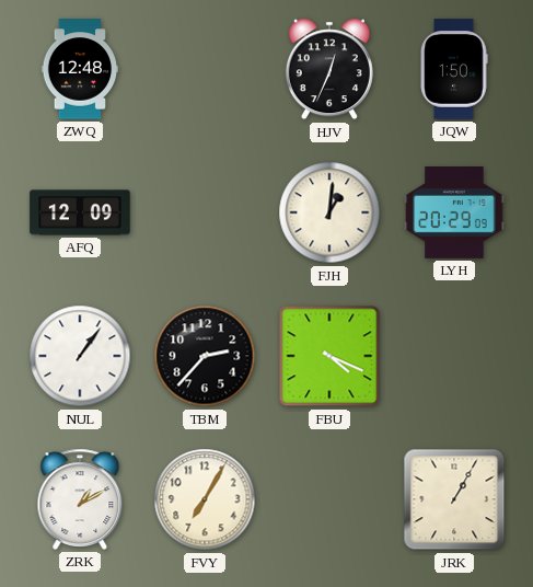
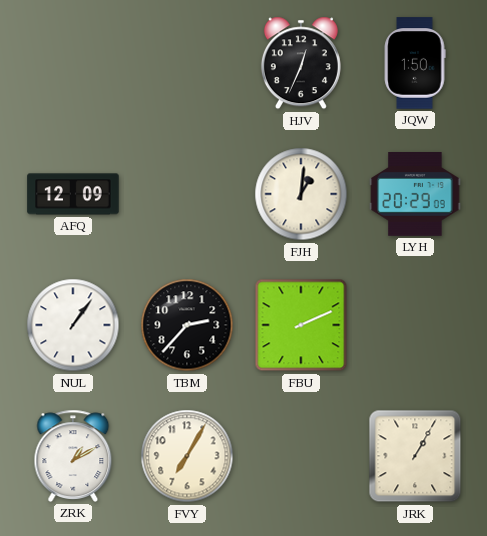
ZWQ: 12:48 -> none (80, 69)
FBU: 4:19 -> 2:11 (301, 325)
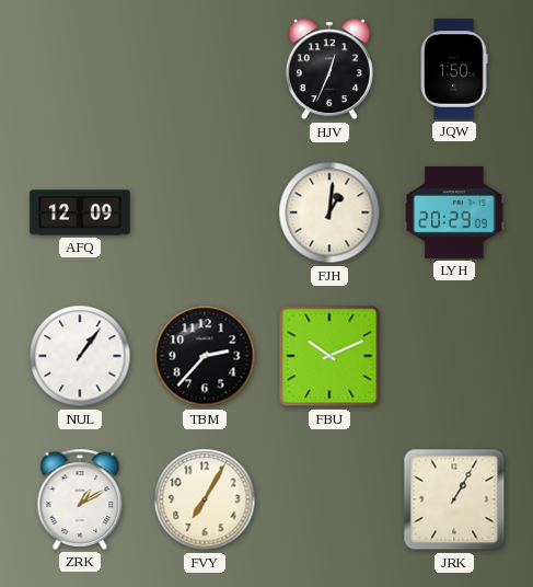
FBU: 2:11 -> 10:11 (329, 356)
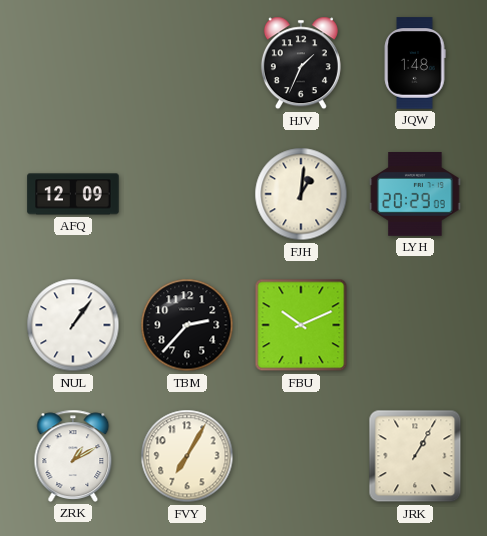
HJV: 12:34 -> 1:34 (301, 63)
JQW: 1:50 -> 1:48 (415, 63)
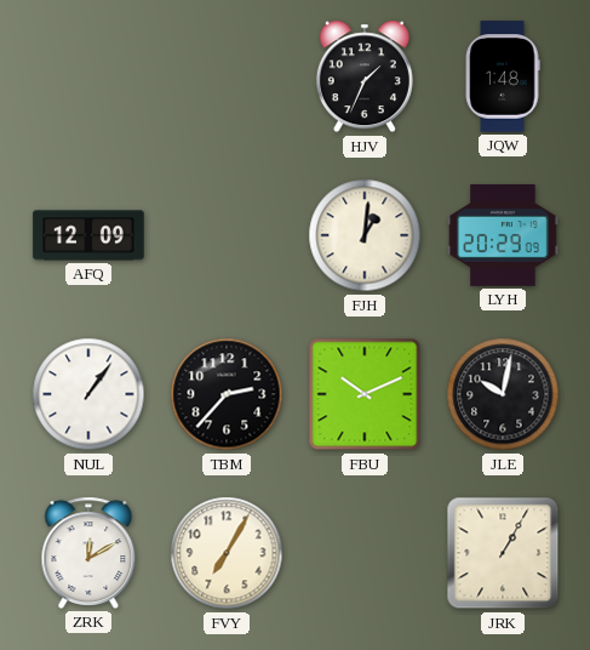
JLE: none -> 10:02 (503, 394)
ZRK: 1:10 -> 12:10 (88, 553)
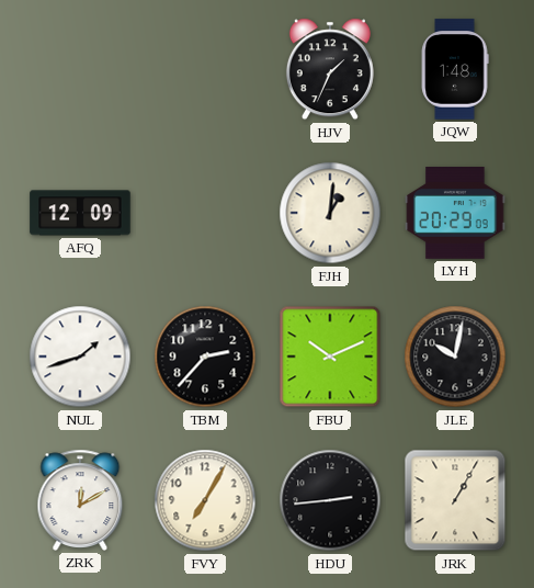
NUL: 1:06 -> 1:42 (80, 357)
HDU: none -> 2:44 (330, 500)
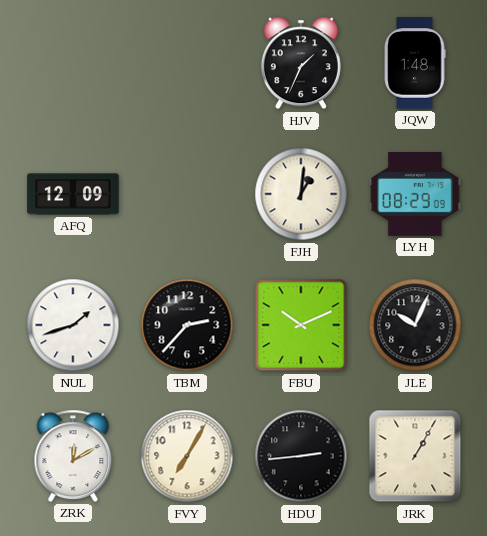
LYH: 20:29 -> 08:29 (415, 195)
JLE: 10:02 -> 10:04 (415, 325)
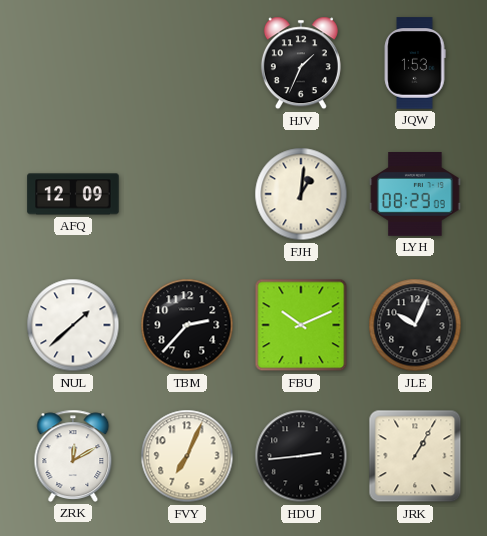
JQW: 1:48 -> 1:53 (415, 63)
NUL: 1:42 -> 1:38 (73, 325)
FVY: 7:05 -> 7:04 (187, 456)
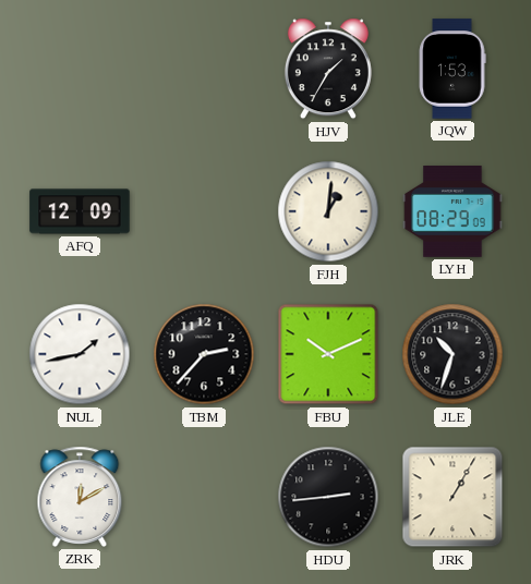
HJV: 1:34 -> 1:35 (328, 69)
NUL: 1:38 -> 1:43 (80, 354)
JLE: 10:04 -> 10:33 (452, 354)
FVY: 7:04 -> none (187, 456)
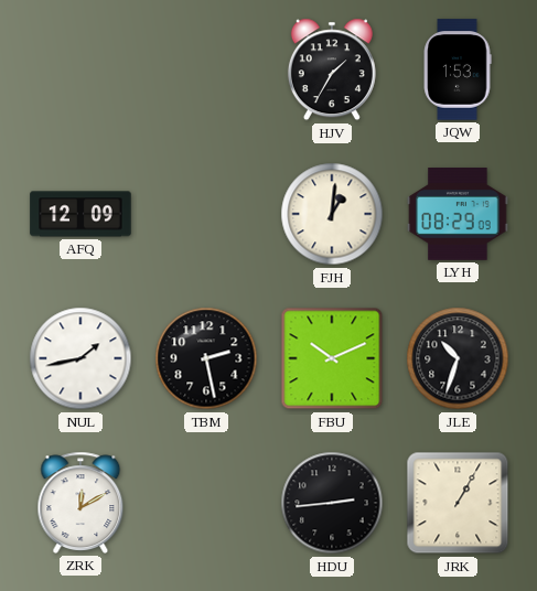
TBM: 2:37 -> 2:28 (206, 358)
